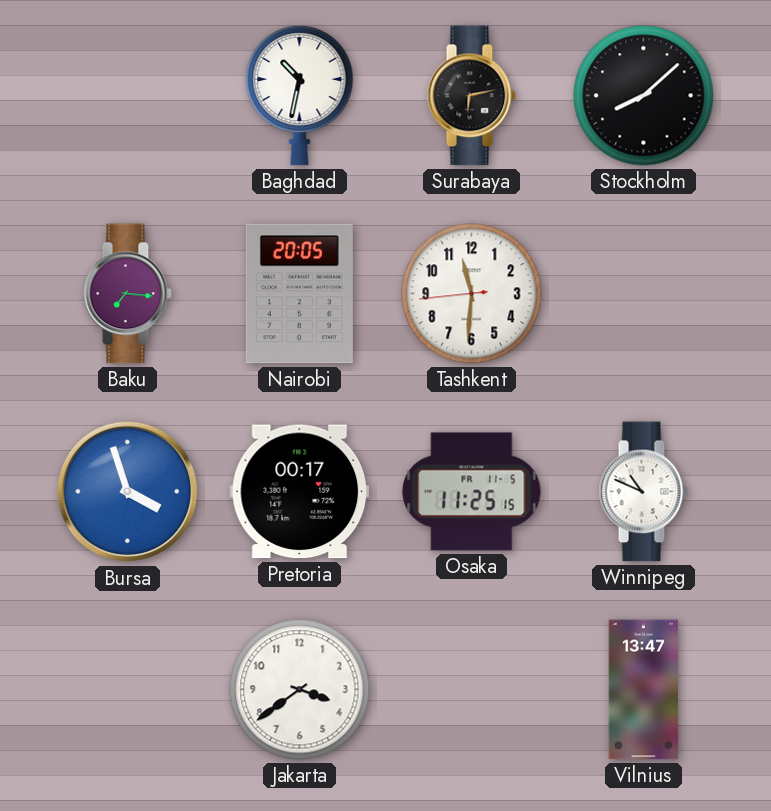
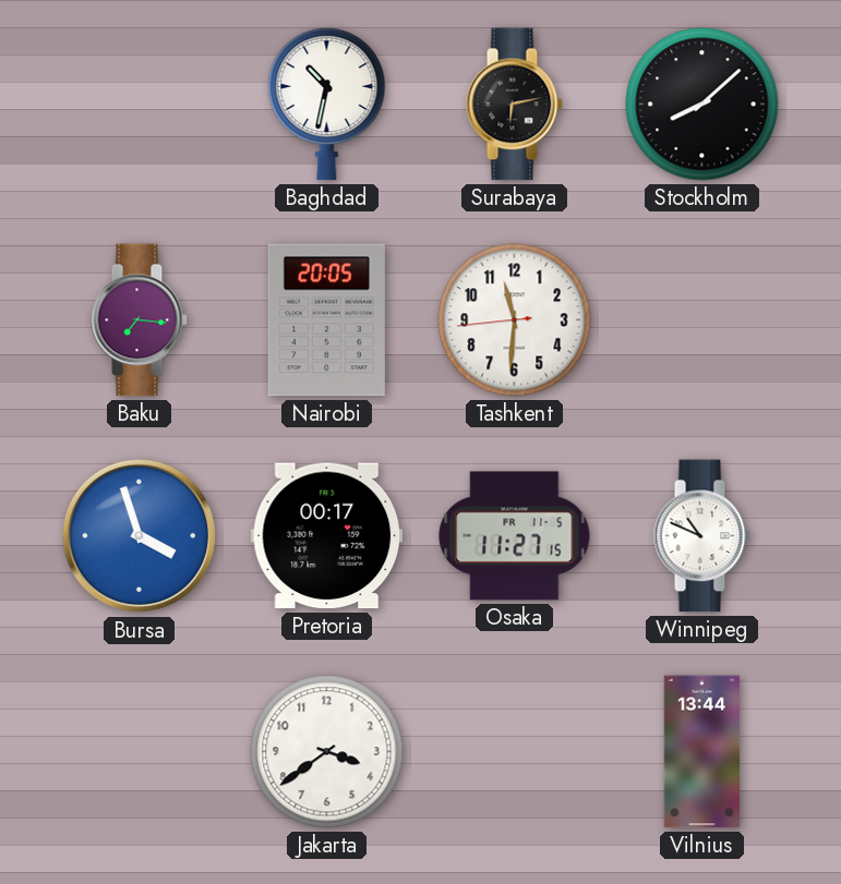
Osaka: 11:25 -> 11:27 (515, 536)
Vilnius: 13:47 -> 13:44 (702, 752)
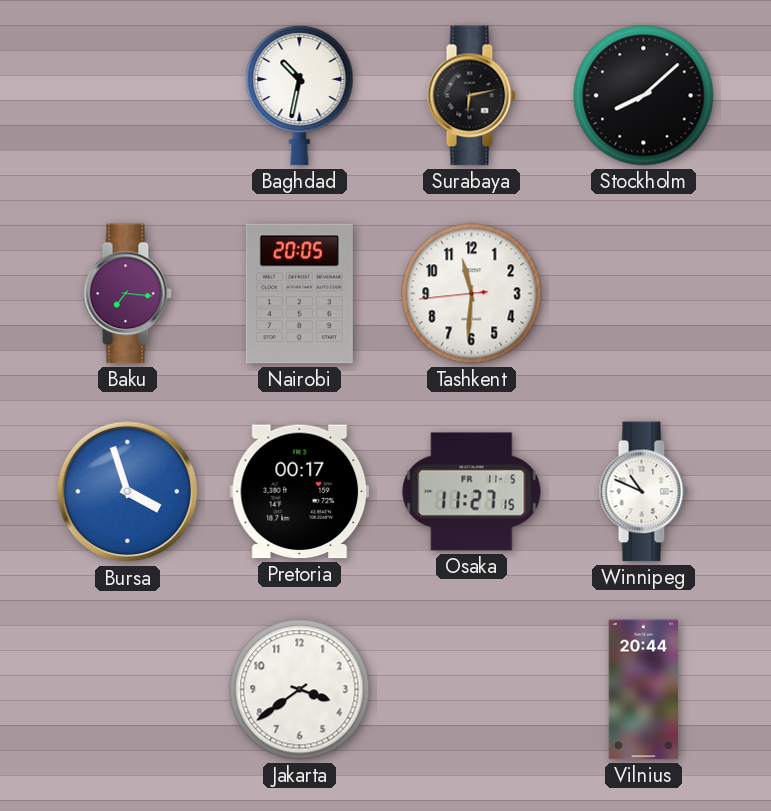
Vilnius: 13:44 -> 20:44 (644, 690)
